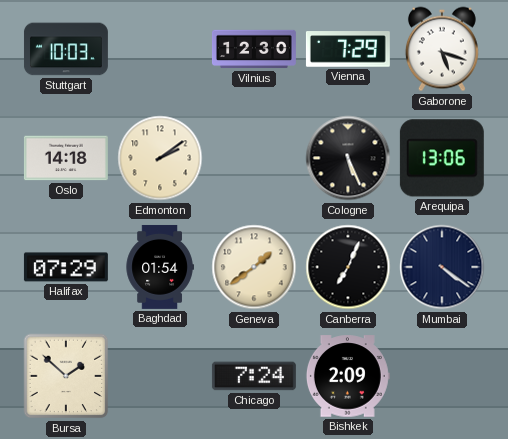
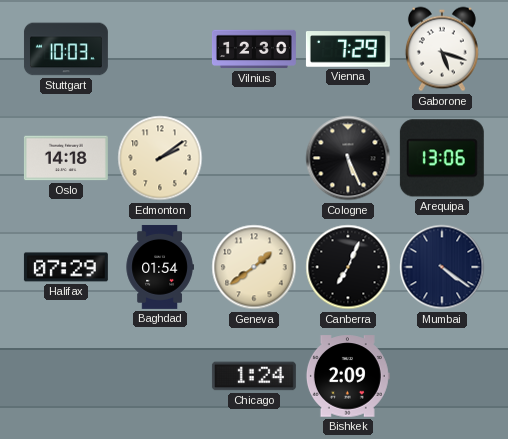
Bursa: 1:52 -> none (66, 376)
Chicago: 7:24 -> 1:24 (254, 376)
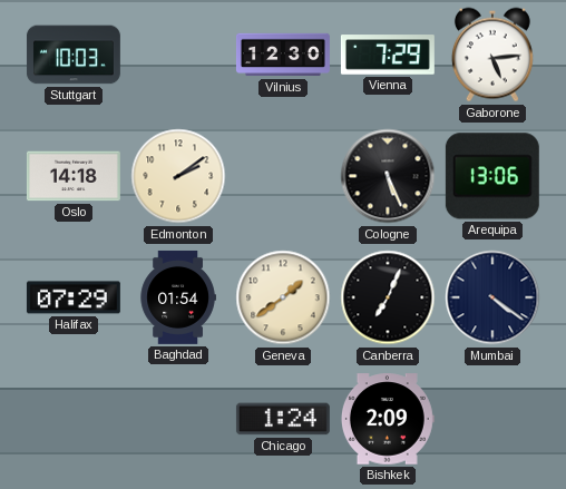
Gaborone: 5:18 -> 5:14 (492, 55)
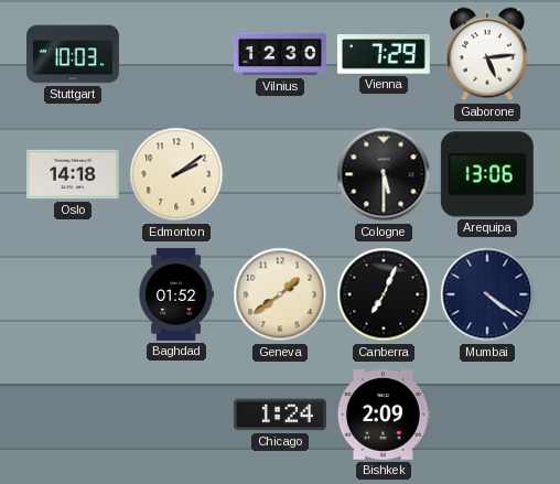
Cologne: 5:26 -> 5:30 (384, 174)
Halifax: 07:29 -> none (74, 297)
Baghdad: 01:54 -> 01:52 (176, 294)
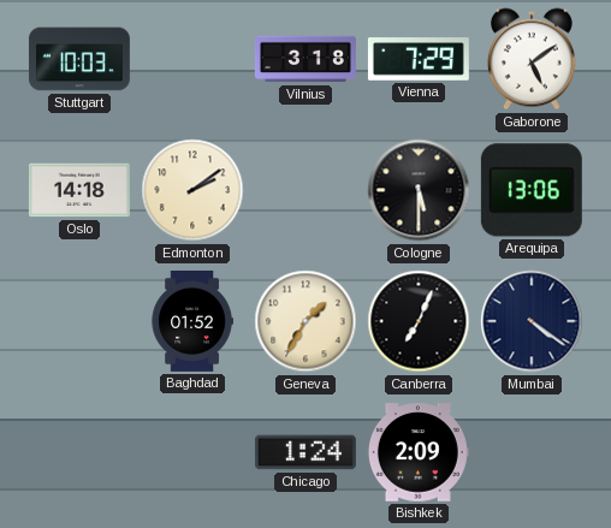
Vilnius: 12:30 -> 3:18 (305, 59)
Gaborone: 5:14 -> 5:09 (532, 59)
Geneva: 1:39 -> 1:35 (305, 321)
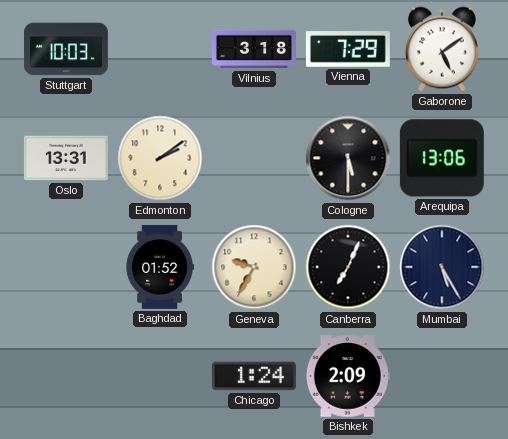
Oslo: 14:18 -> 13:31 (66, 158)
Geneva: 1:35 -> 9:35 (254, 267)
Mumbai: 4:21 -> 5:25 (442, 267)
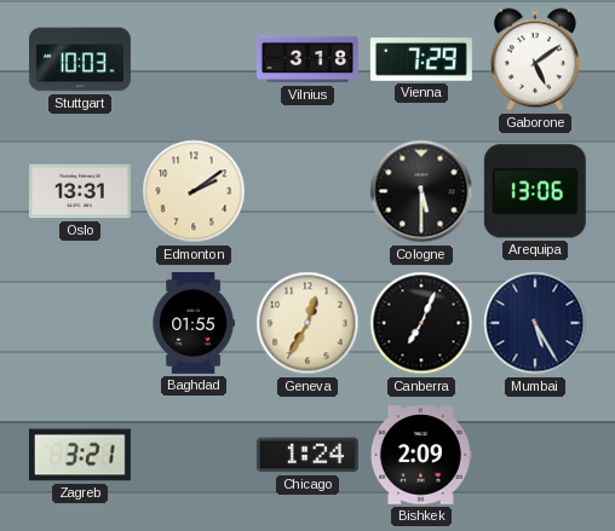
Baghdad: 01:52 -> 01:55 (194, 323)
Geneva: 9:35 -> 12:35 (307, 323)
Zagreb: none -> 3:21 (80, 455)
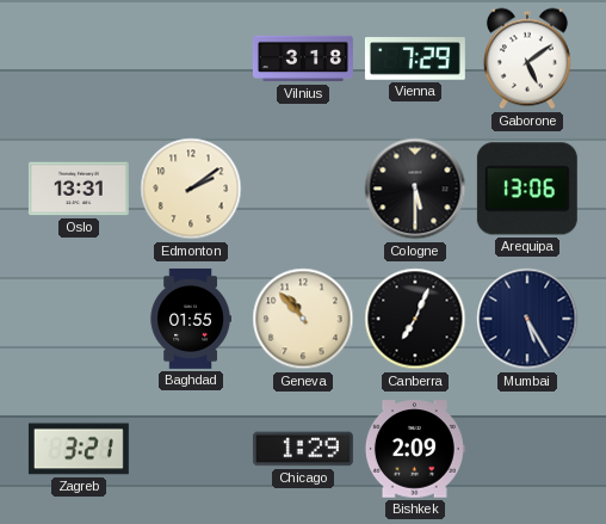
Stuttgart: 10:03 -> none (80, 59)
Geneva: 12:35 -> 10:53 (303, 319)
Chicago: 1:24 -> 1:29 (303, 449)
